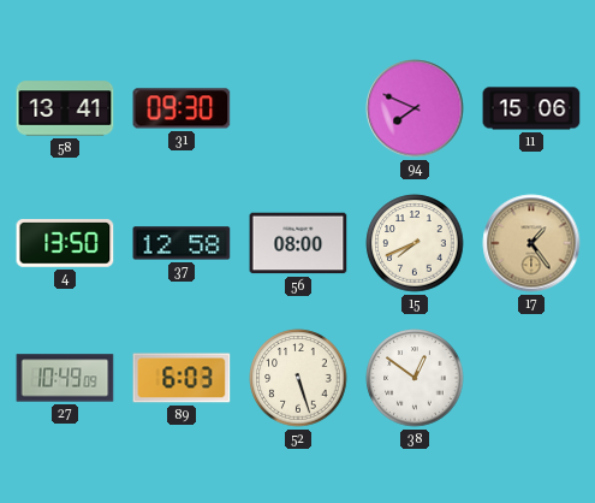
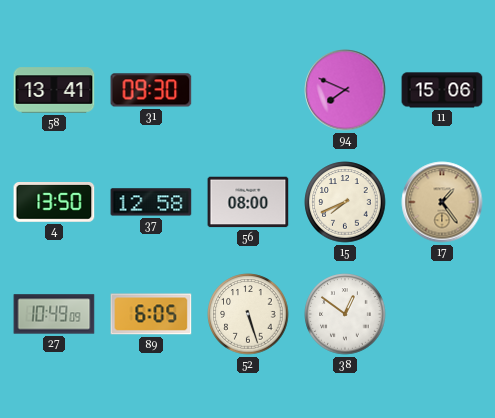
89: 6:03 -> 6:05 (151, 314)
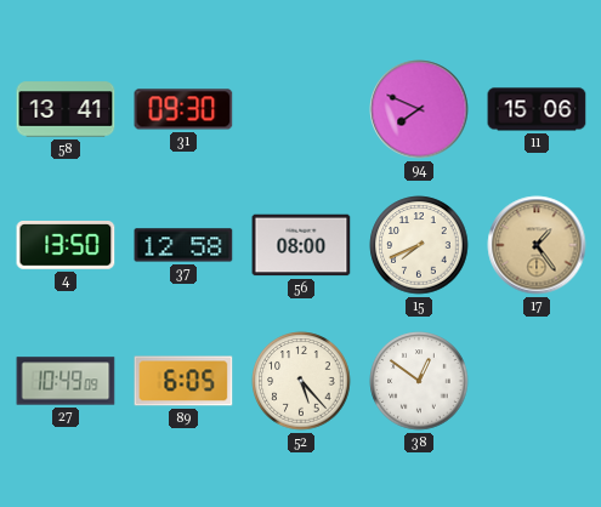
52: 5:27 -> 5:23 (301, 381)
